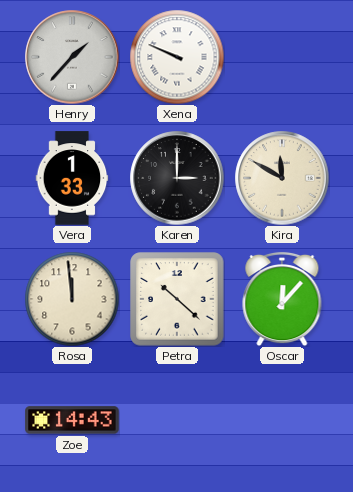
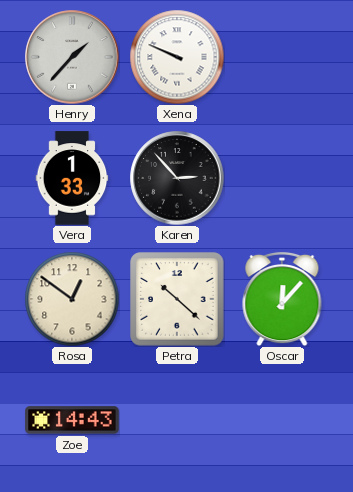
Karen: 3:00 -> 2:53 (177, 178)
Kira: 11:50 -> none (282, 178)
Rosa: 11:59 -> 12:51 (72, 299)
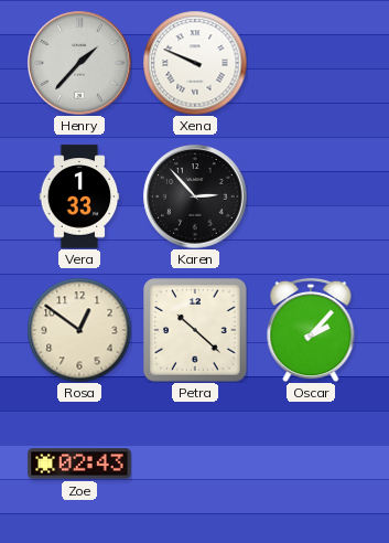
Oscar: 12:07 -> 2:07 (311, 330)
Zoe: 14:43 -> 02:43 (79, 464)
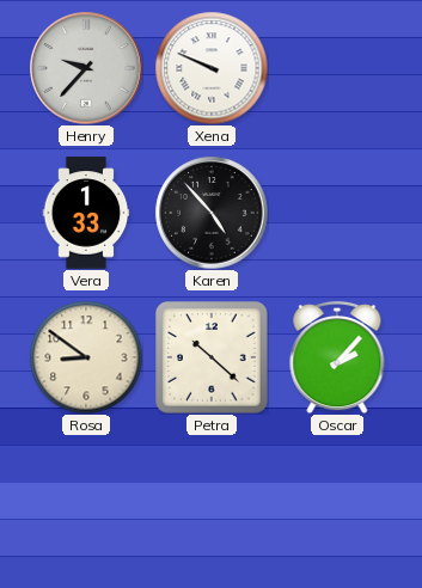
Henry: 1:37 -> 9:37 (86, 68)
Karen: 2:53 -> 4:53 (212, 213)
Rosa: 12:51 -> 8:51 (86, 357)
Zoe: 02:43 -> none (79, 464)
